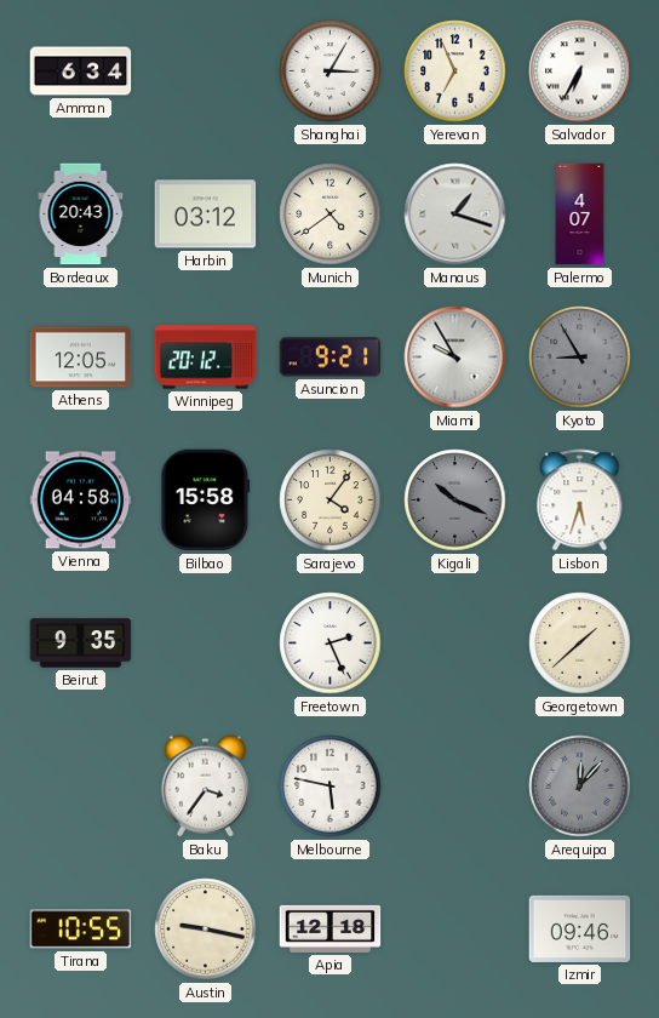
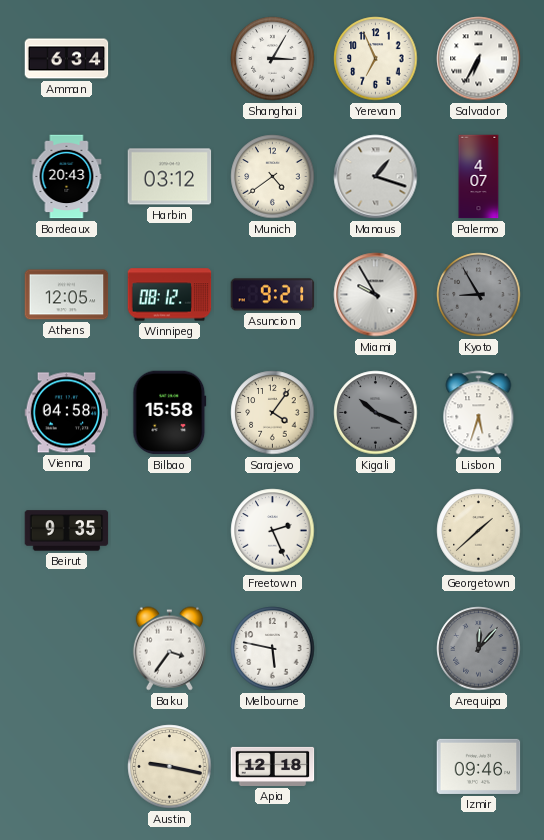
Winnipeg: 20:12 -> 08:12 (170, 295)
Tirana: 10:55 -> none (81, 930)
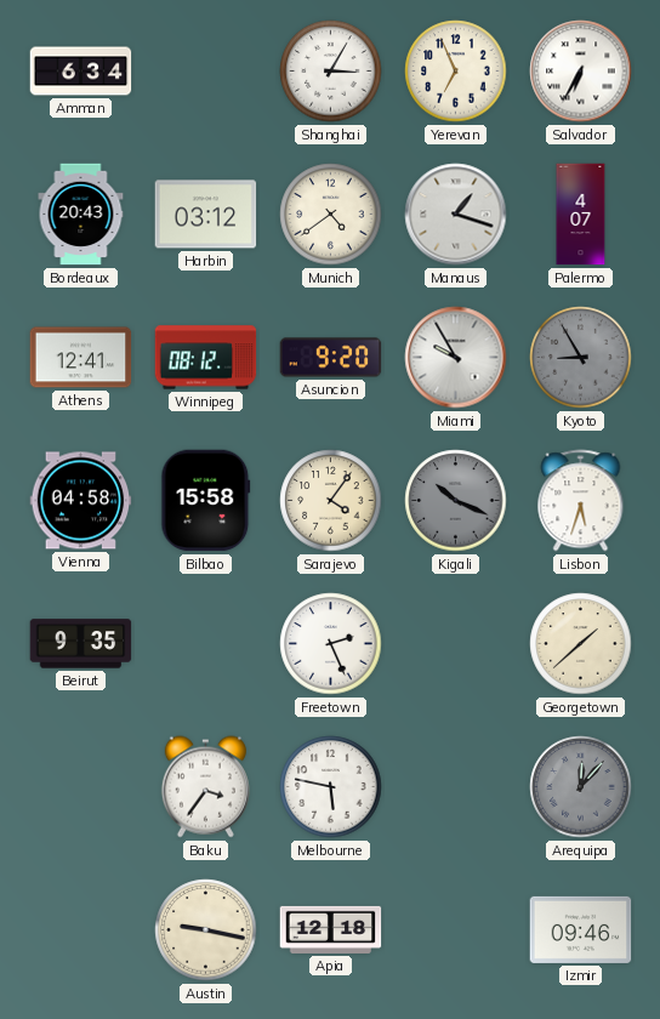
Athens: 12:05 -> 12:41 (81, 358)
Asuncion: 9:21 -> 9:20 (331, 358)
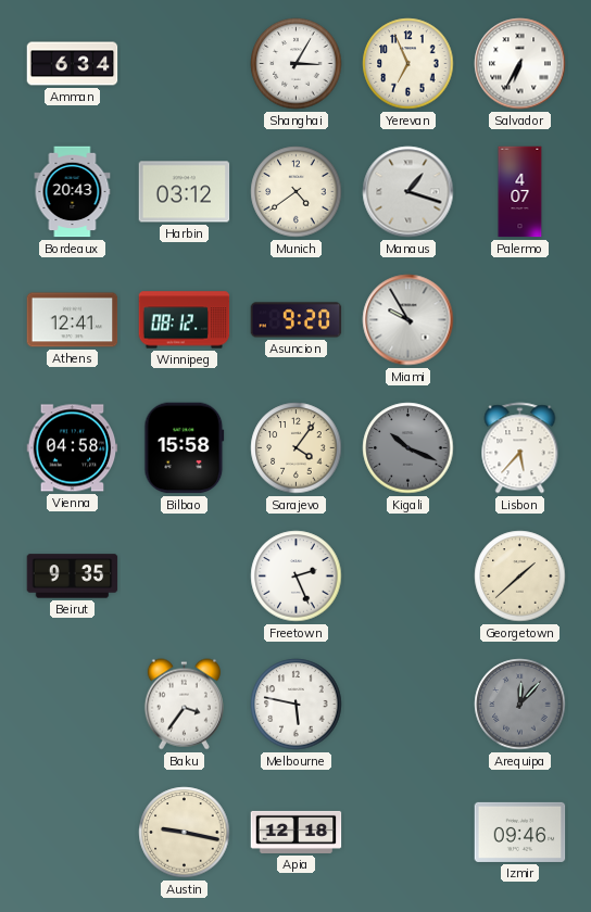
Kyoto: 8:55 -> none (581, 358)
Lisbon: 5:33 -> 5:37 (520, 448)
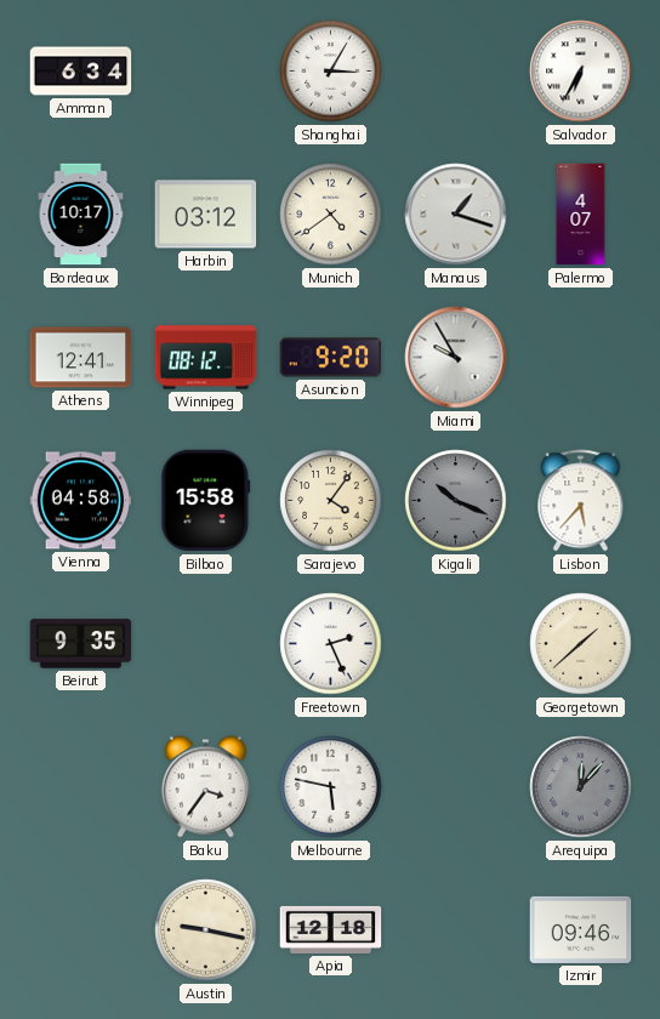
Yerevan: 6:56 -> none (408, 64)
Bordeaux: 20:43 -> 10:17 (81, 215)
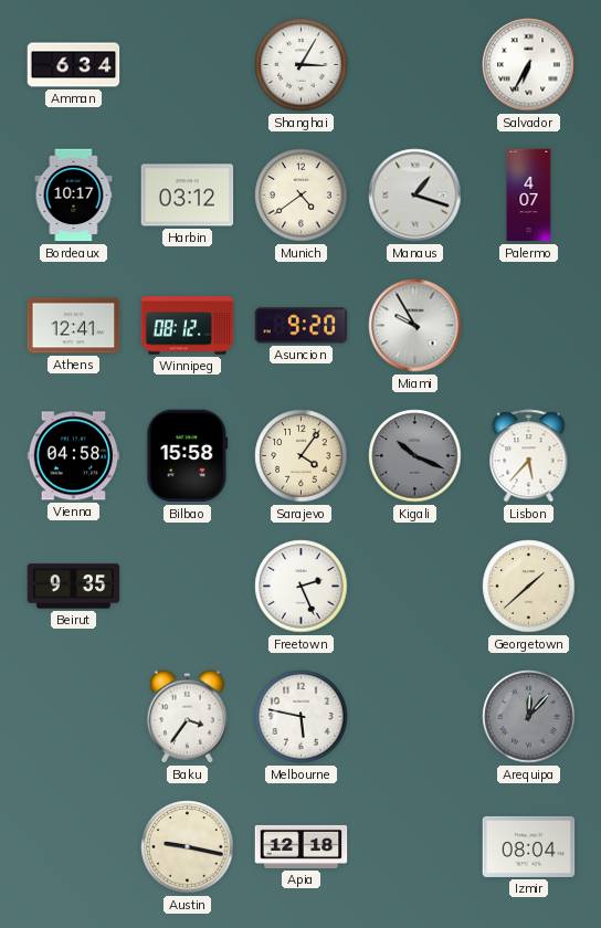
Izmir: 09:46 -> 08:04 (529, 846)
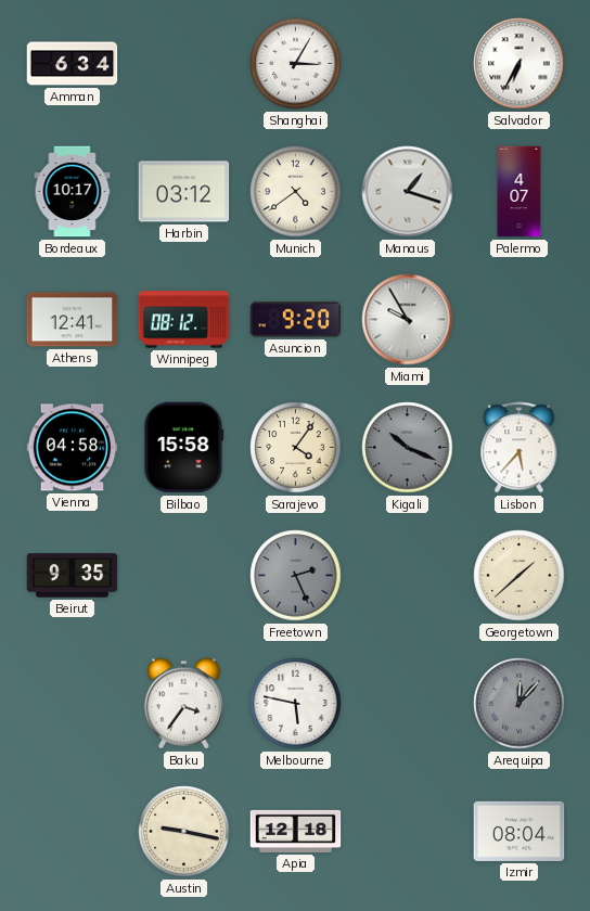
Freetown dial: white -> grey (296, 576)
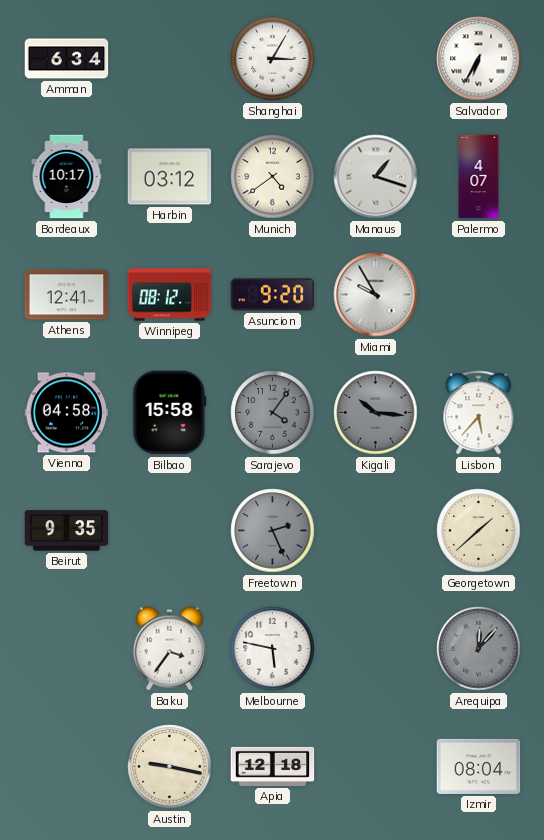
Sarajevo dial: cream -> grey (273, 413)
Kigali: 10:19 -> 10:16 (376, 413)
